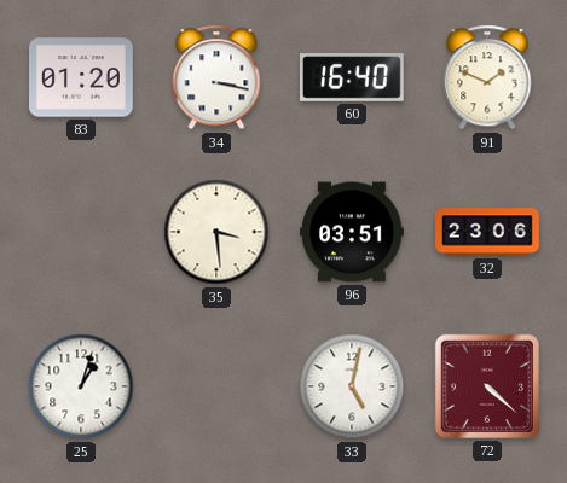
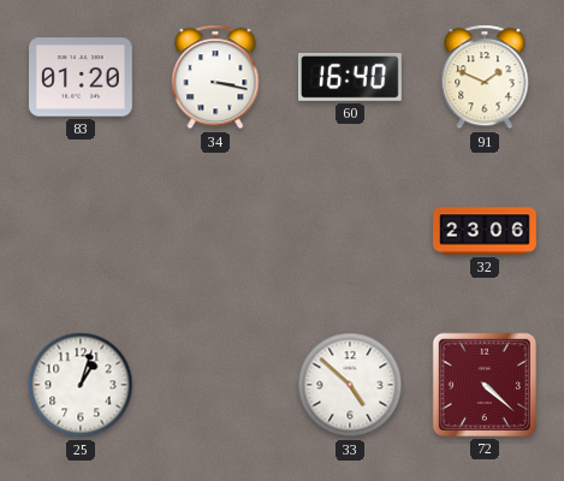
35: 3:29 -> none (216, 232)
96: 03:51 -> none (353, 232)
33: 5:02 -> 4:52 (350, 385)
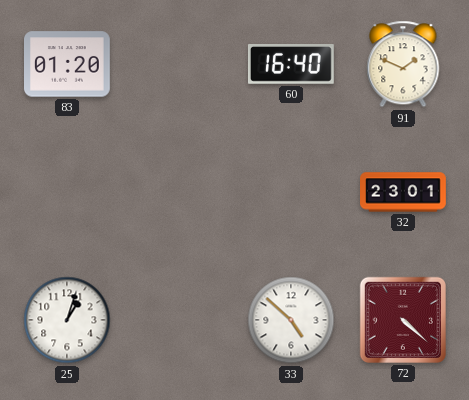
34: 3:17 -> none (215, 77)
32: 23:06 -> 23:01 (403, 192)
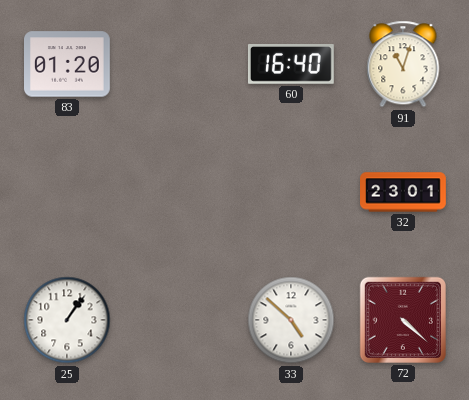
91: 1:49 -> 11:03 (403, 64)
25: 1:03 -> 1:06 (67, 320)
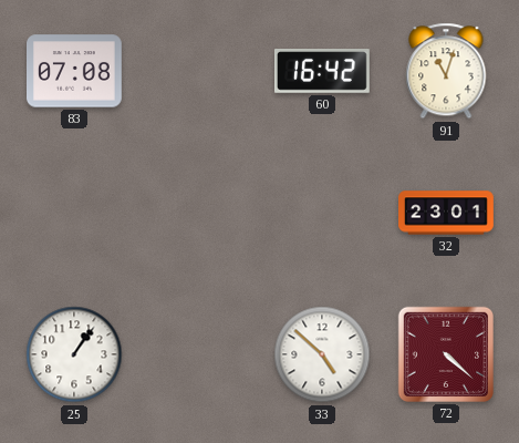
83: 01:20 -> 07:08 (75, 71)
60: 16:40 -> 16:42 (323, 72)
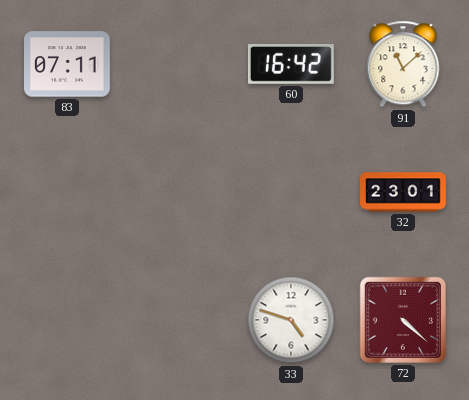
83: 07:08 -> 07:11 (68, 64)
91: 11:03 -> 11:08 (403, 64)
25: 1:06 -> none (74, 354)
33: 4:52 -> 4:48 (291, 320)
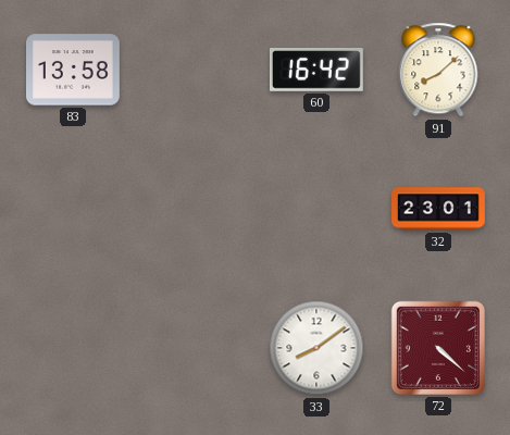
83: 07:11 -> 13:58 (74, 70)
91: 11:08 -> 8:08 (438, 70)
33: 4:48 -> 8:09 (316, 348)
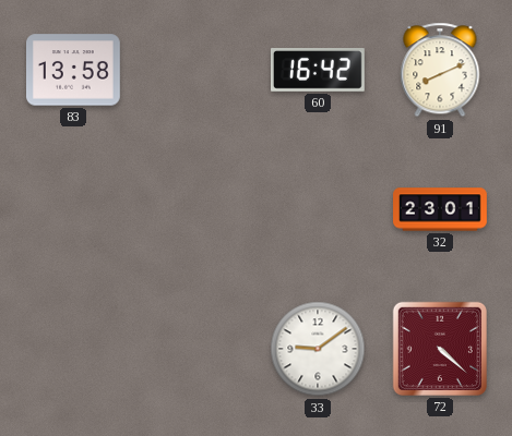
91: 8:08 -> 8:11 (440, 70)
33: 8:09 -> 9:09 (318, 349)
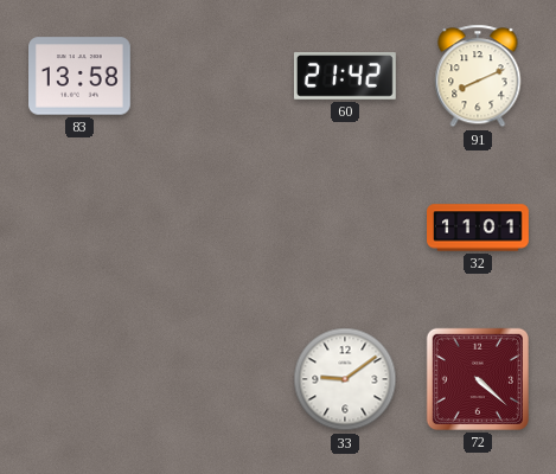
60: 16:42 -> 21:42 (346, 77)
32: 23:01 -> 11:01 (478, 228)
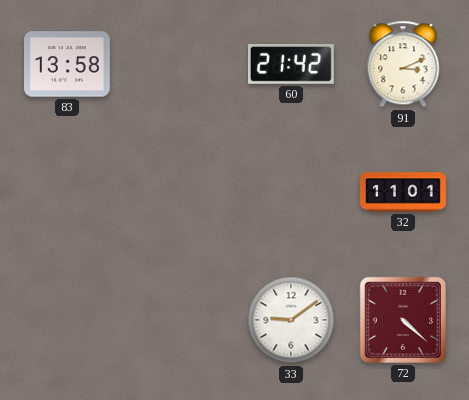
91: 8:11 -> 3:11 (403, 64)
